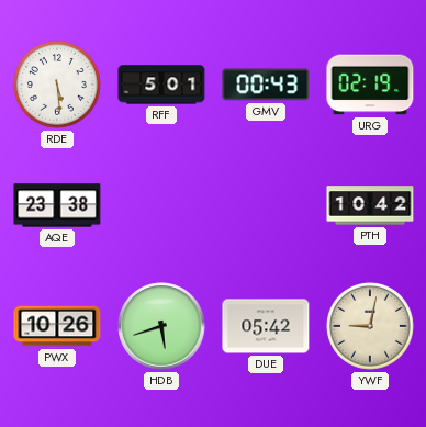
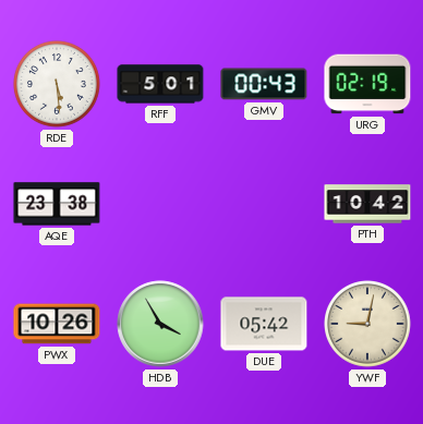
HDB: 5:42 -> 3:55 (160, 324)
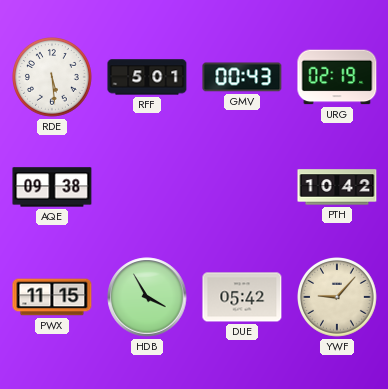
AQE: 23:38 -> 09:38 (52, 187)
PWX: 10:26 -> 11:15 (52, 297)
YWF: 9:02 -> 9:07 (338, 298)
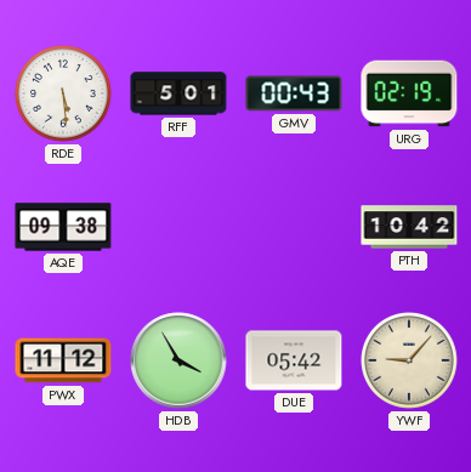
PWX: 11:15 -> 11:12 (63, 360)
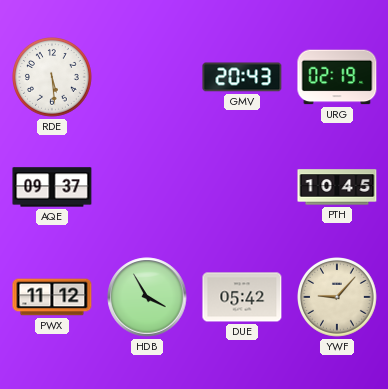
RFF: 5:01 -> none (178, 93)
GMV: 00:43 -> 20:43 (242, 77)
AQE: 09:38 -> 09:37 (52, 187)
PTH: 10:42 -> 10:45 (337, 187)
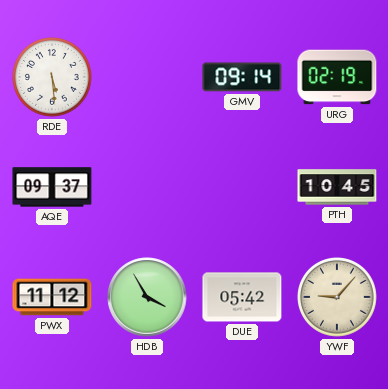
GMV: 20:43 -> 09:14 (242, 77)
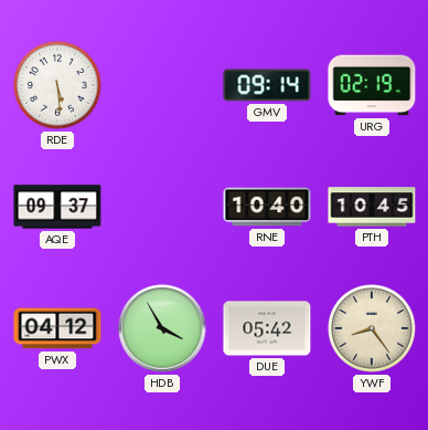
RNE: none -> 10:40 (267, 207)
PWX: 11:12 -> 04:12 (57, 328)
YWF: 9:07 -> 8:24 (373, 329)
